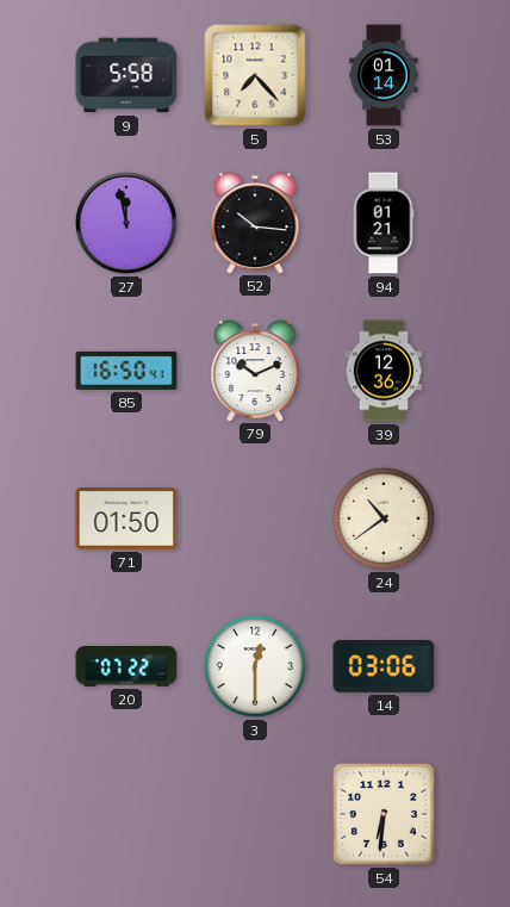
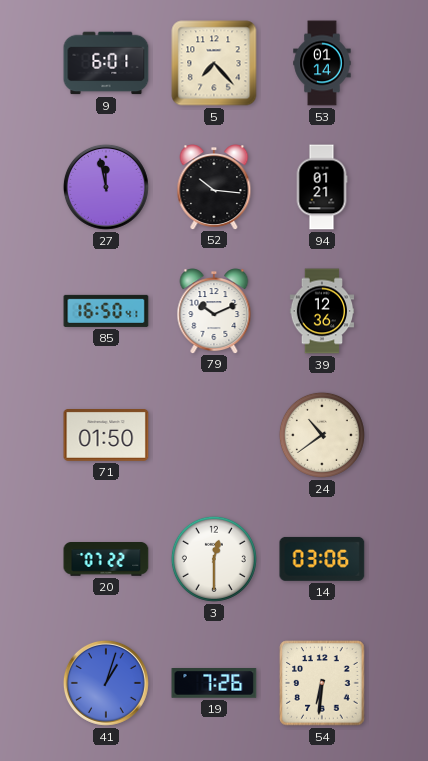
9: 5:58 -> 6:01 (106, 63)
41: none -> 1:03 (106, 683)
19: none -> 7:26 (214, 684)
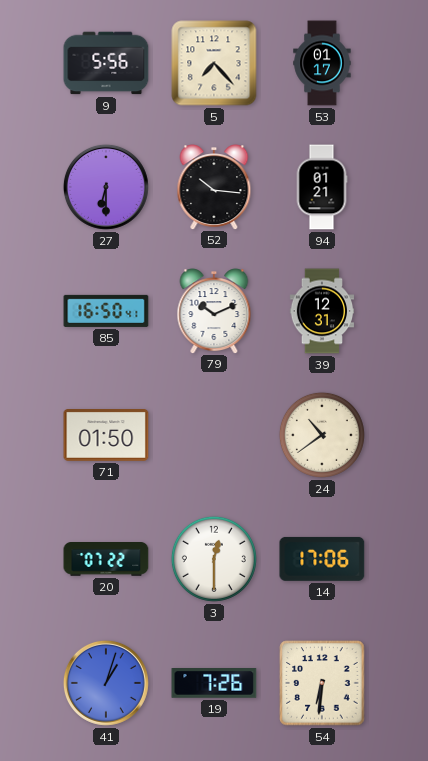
9: 6:01 -> 5:56 (106, 63)
53: 01:14 -> 01:17 (322, 63)
27: 11:58 -> 6:30 (106, 187)
39: 12:36 -> 12:31 (322, 311)
14: 03:06 -> 17:06 (322, 559)
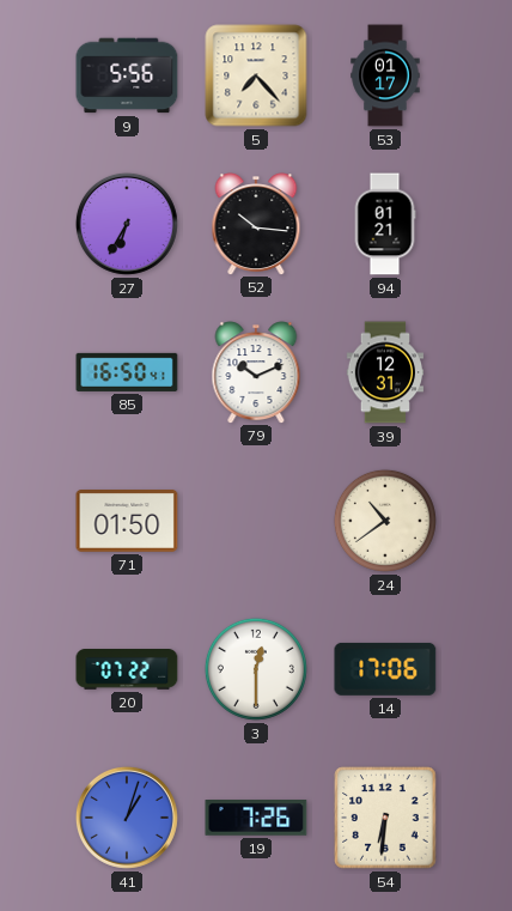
27: 6:30 -> 6:35 (127, 224)
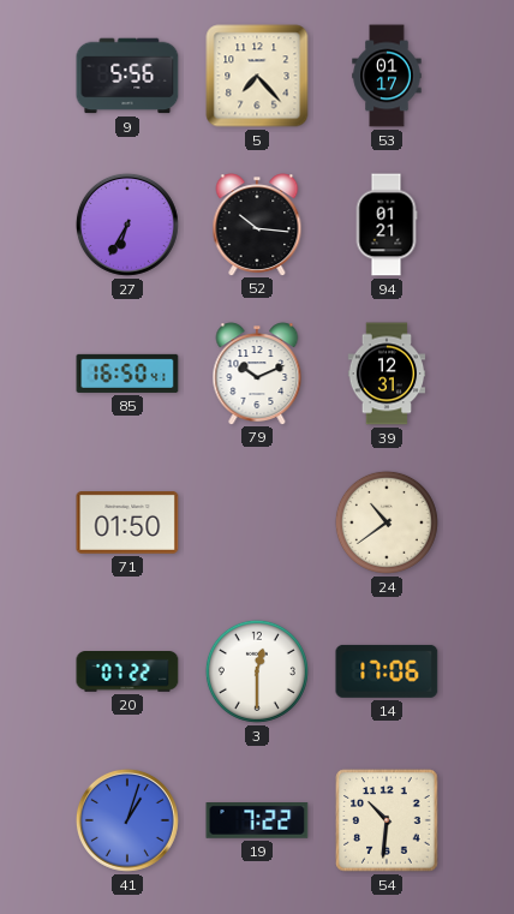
19: 7:26 -> 7:22 (257, 822)
54: 6:31 -> 10:31 (387, 820)
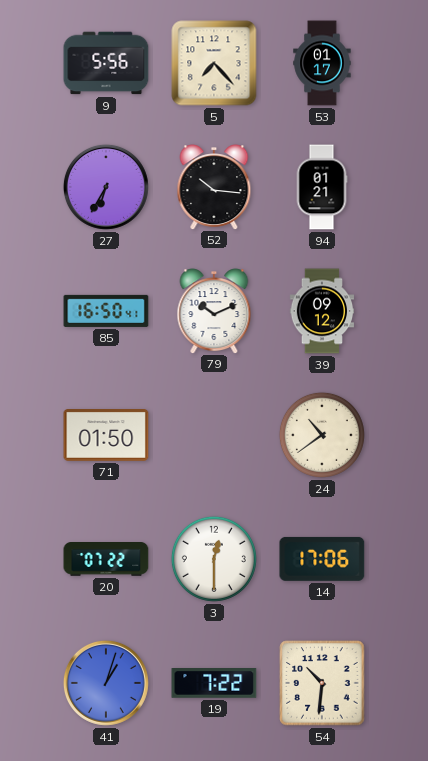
39: 12:31 -> 09:12 (322, 311)
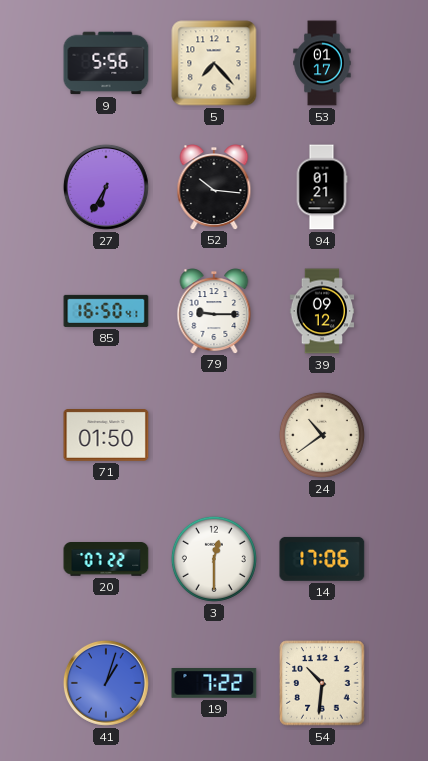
79: 10:11 -> 9:15 (214, 311)
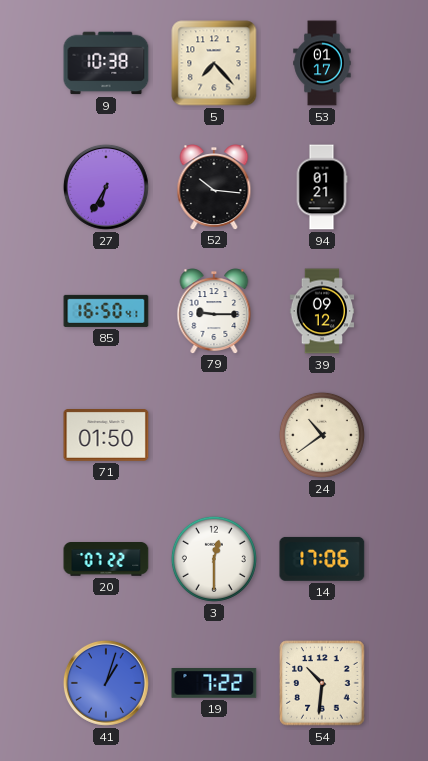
9: 5:56 -> 10:38 (106, 63)
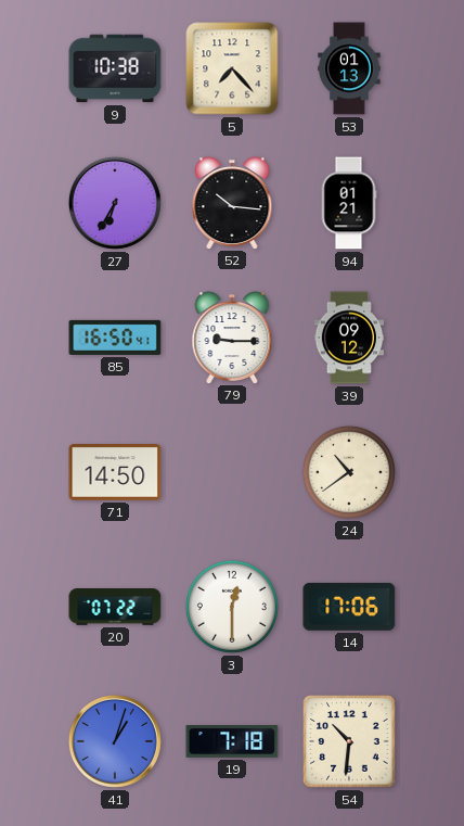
53: 01:17 -> 01:13 (349, 68)
71: 01:50 -> 14:50 (115, 473)
19: 7:22 -> 7:18 (232, 742)
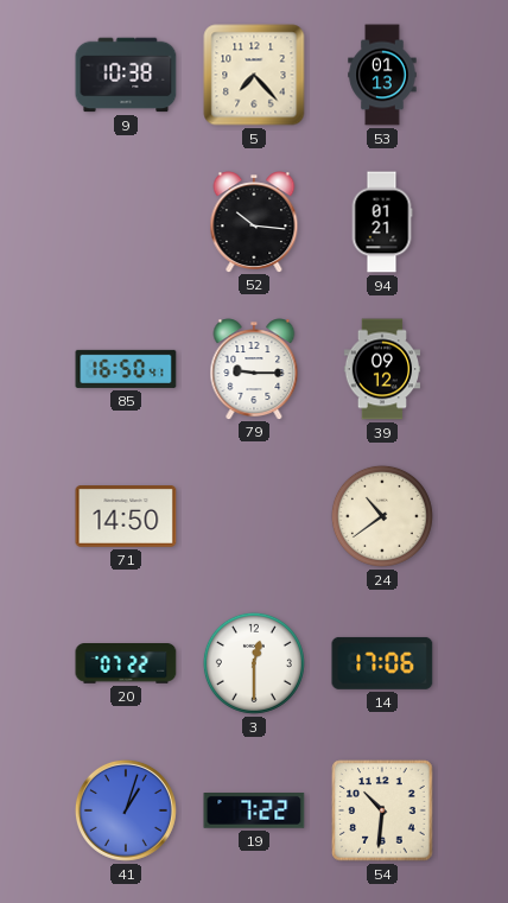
27: 6:35 -> none (115, 203)
19: 7:18 -> 7:22 (254, 812)
